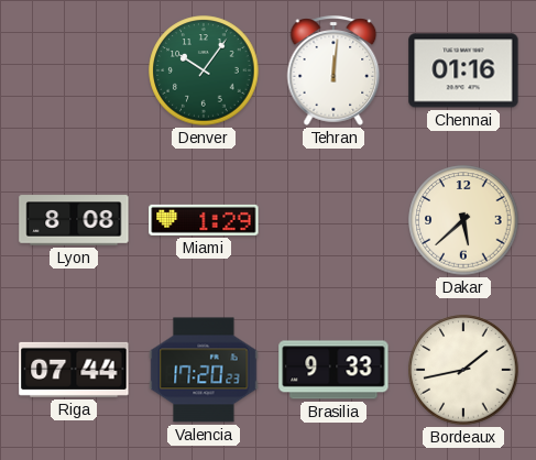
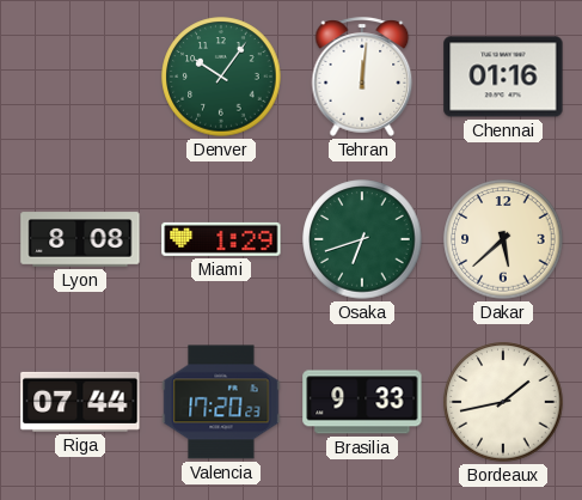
Osaka: none -> 6:42 (362, 239)
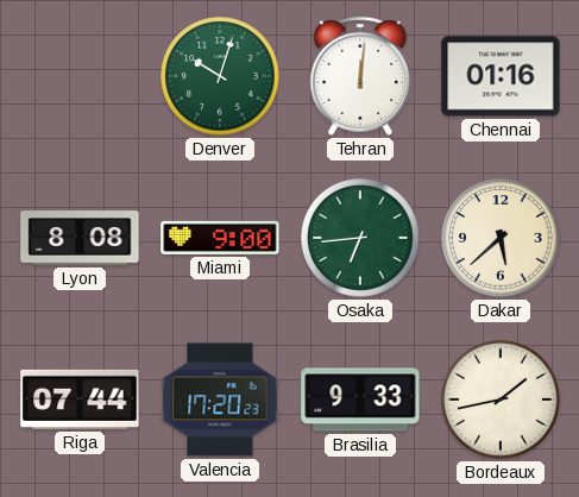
Denver: 10:06 -> 10:03 (220, 76)
Miami: 1:29 -> 9:00 (220, 238)
Osaka: 6:42 -> 6:44 (360, 238)
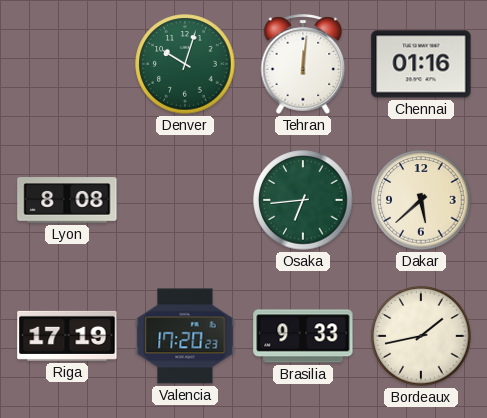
Miami: 9:00 -> none (220, 238)
Riga: 07:44 -> 17:19 (67, 336)
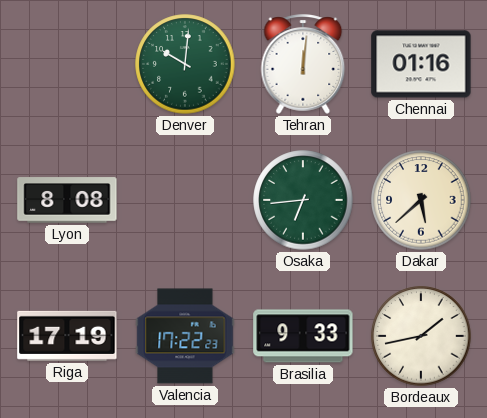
Denver: 10:03 -> 10:01 (185, 64)
Valencia: 17:20 -> 17:22 (185, 336)
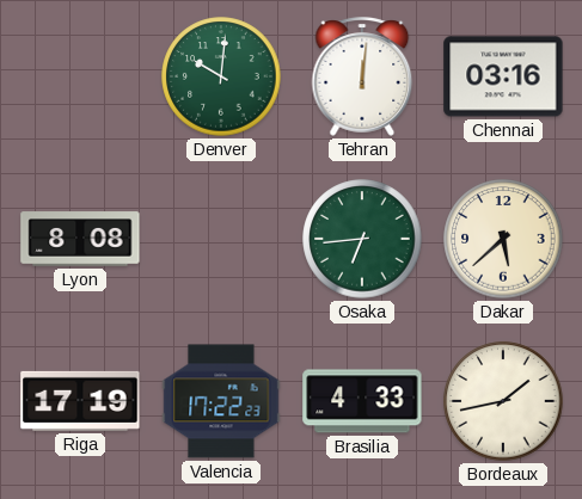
Chennai: 01:16 -> 03:16 (503, 76)
Brasilia: 9:33 -> 4:33 (362, 401)
